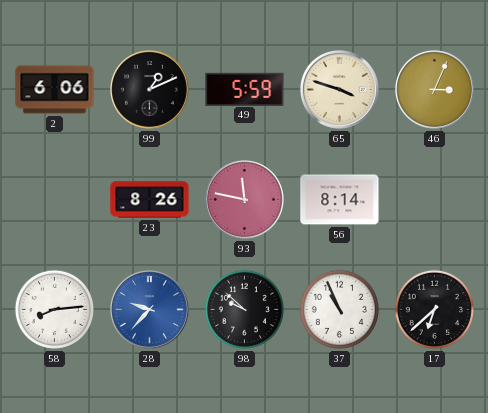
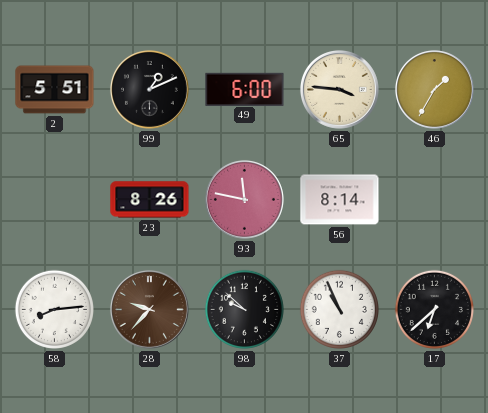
2: 6:06 -> 5:51 (55, 90)
49: 5:59 -> 6:00 (245, 89)
65: 3:48 -> 3:46 (339, 89)
46: 3:04 -> 1:35 (434, 89)
28 dial: blue -> brown (149, 309)
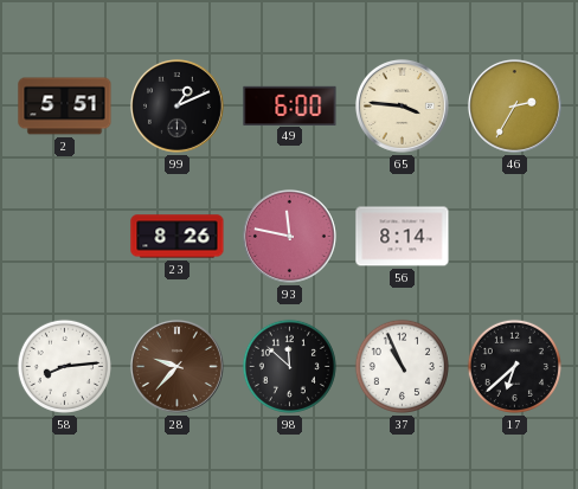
46: 1:35 -> 2:35 (514, 105)
98: 9:52 -> 11:52 (289, 366)
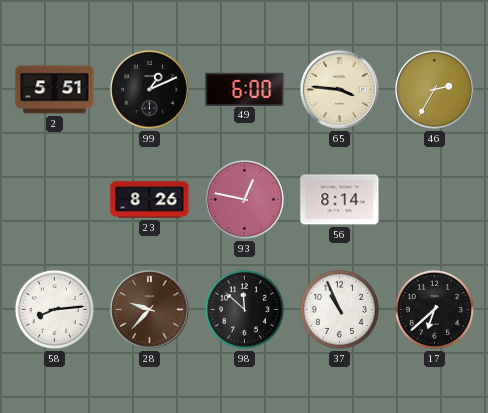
93: 11:47 -> 12:47 (244, 199)
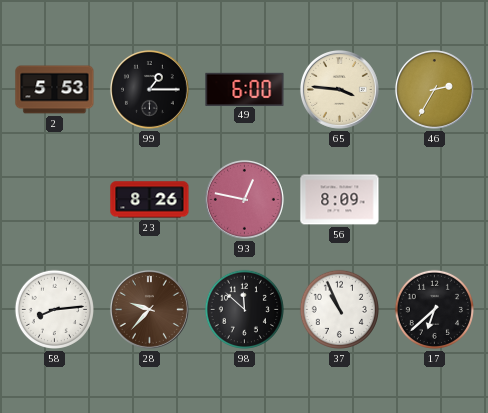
2: 5:51 -> 5:53 (55, 90)
99: 1:11 -> 1:15 (149, 89)
56: 8:14 -> 8:09 (340, 200)
